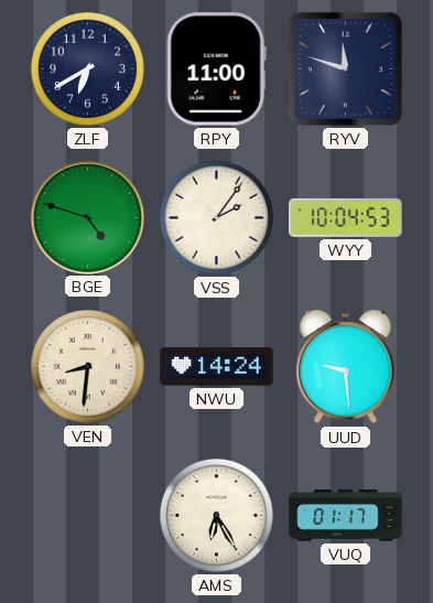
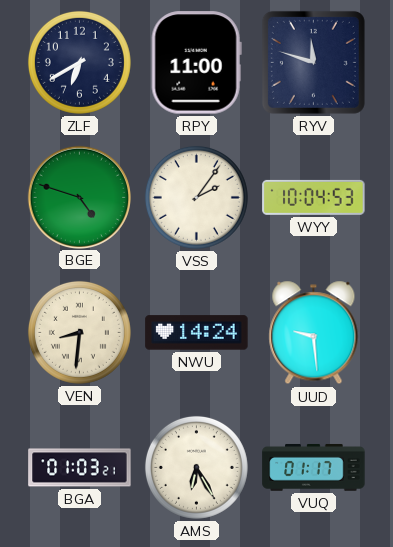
BGA: none -> 01:03 (80, 468)
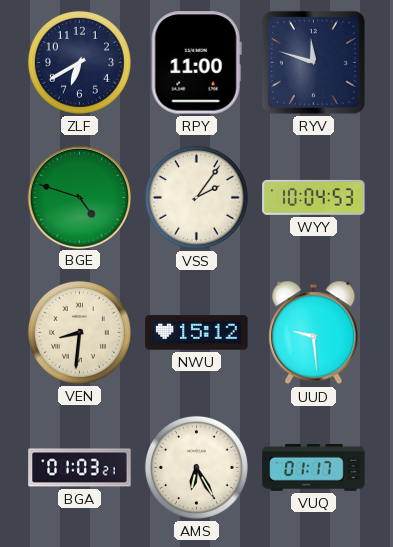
NWU: 14:24 -> 15:12 (197, 333)
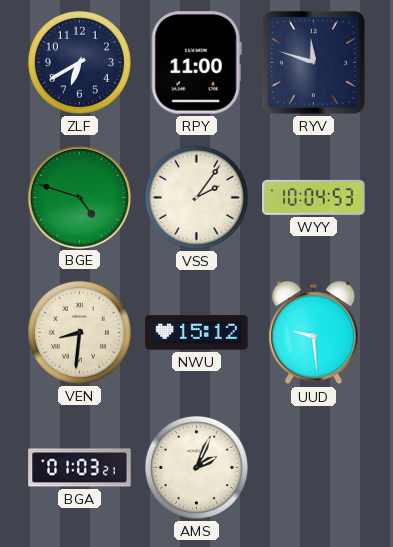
AMS: 6:25 -> 2:04 (196, 467)
VUQ: 01:17 -> none (314, 467)
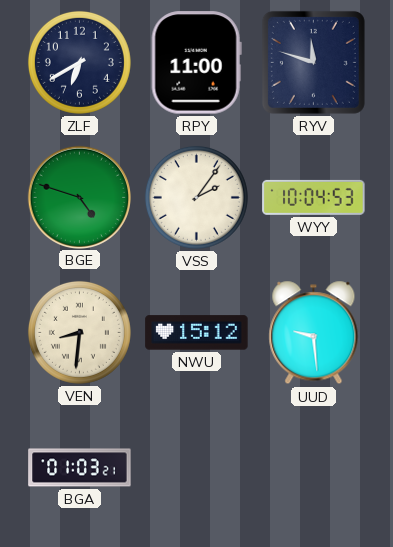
AMS: 2:04 -> none (196, 467)
